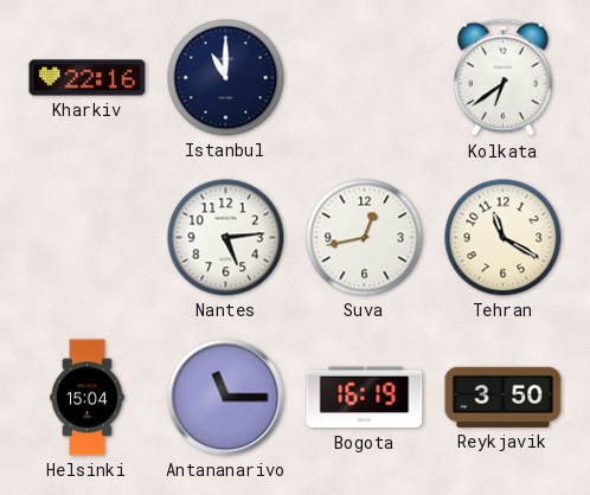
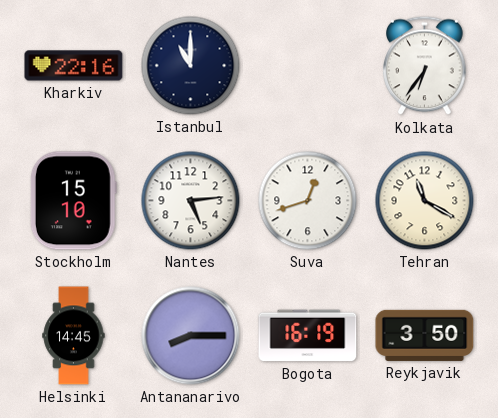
Kolkata: 6:39 -> 6:36 (425, 66)
Stockholm: none -> 15:10 (73, 201)
Suva: 12:43 -> 12:42 (308, 201)
Helsinki: 15:04 -> 14:45 (74, 336)
Antananarivo: 11:15 -> 8:15 (191, 336)
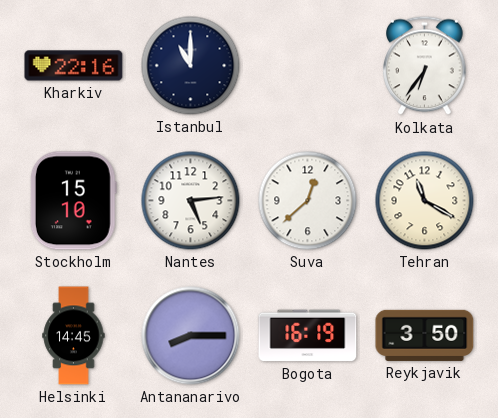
Suva: 12:42 -> 12:38 (308, 201)
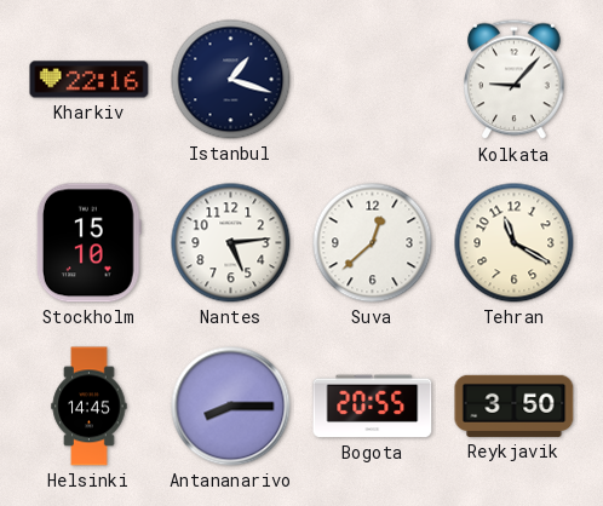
Istanbul: 11:00 -> 1:18 (231, 80)
Kolkata: 6:36 -> 9:07 (515, 80)
Bogota: 16:19 -> 20:55 (373, 407)
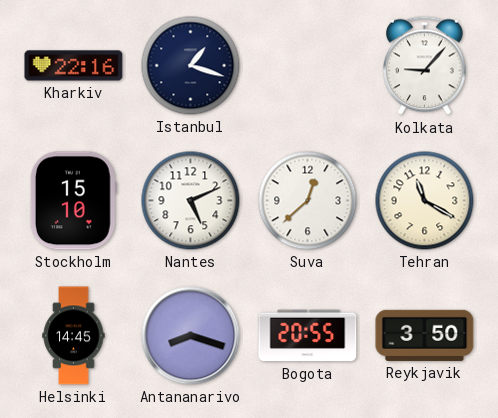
Nantes: 5:14 -> 5:11 (191, 201)
Antananarivo: 8:15 -> 8:18 (191, 336)
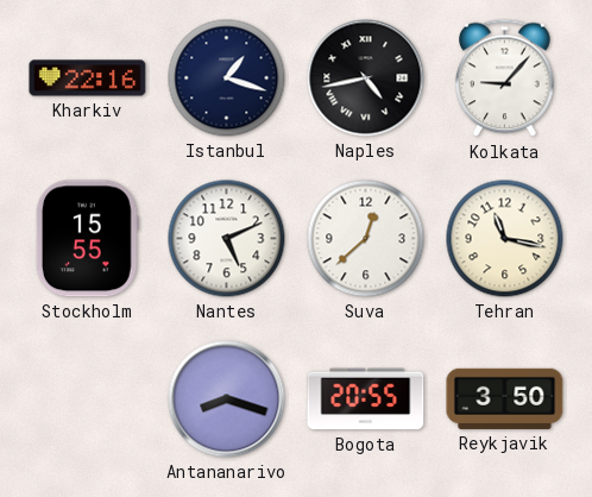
Naples: none -> 4:43 (366, 78)
Stockholm: 15:10 -> 15:55 (87, 239)
Tehran: 11:20 -> 11:17 (505, 239)
Helsinki: 14:45 -> none (74, 336)
